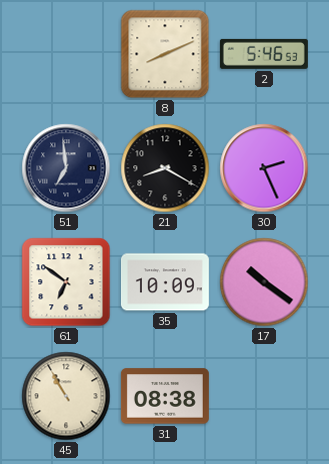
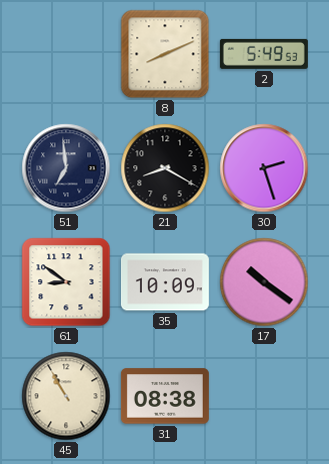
2: 5:46 -> 5:49 (264, 54)
30: 2:26 -> 2:27 (264, 168)
61: 6:51 -> 8:51 (66, 282)
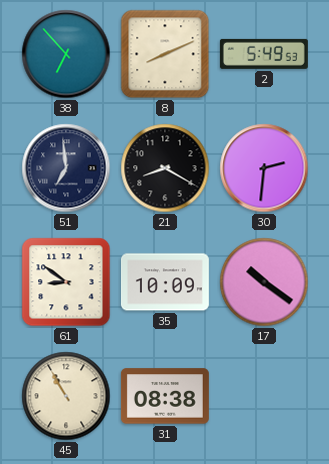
38: none -> 6:53 (66, 54)
30: 2:27 -> 2:31 (264, 168)
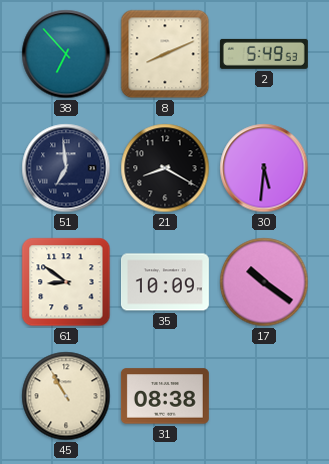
30: 2:31 -> 5:31 (264, 168)
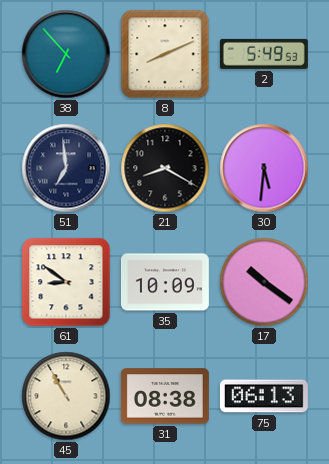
75: none -> 06:13 (264, 396)
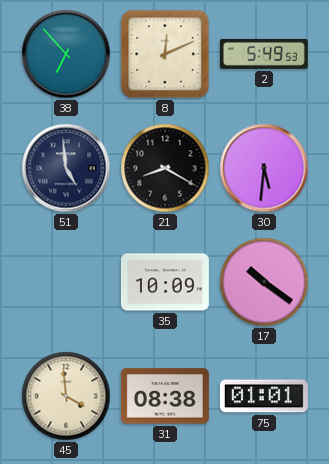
8: 8:11 -> 12:11 (165, 54)
51: 6:59 -> 4:59 (66, 168)
61: 8:51 -> none (66, 282)
45: 10:55 -> 3:59 (66, 396)
75: 06:13 -> 01:01 (264, 396)
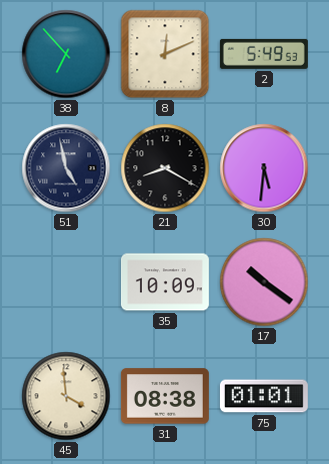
51: 4:59 -> 4:58 (66, 168)
